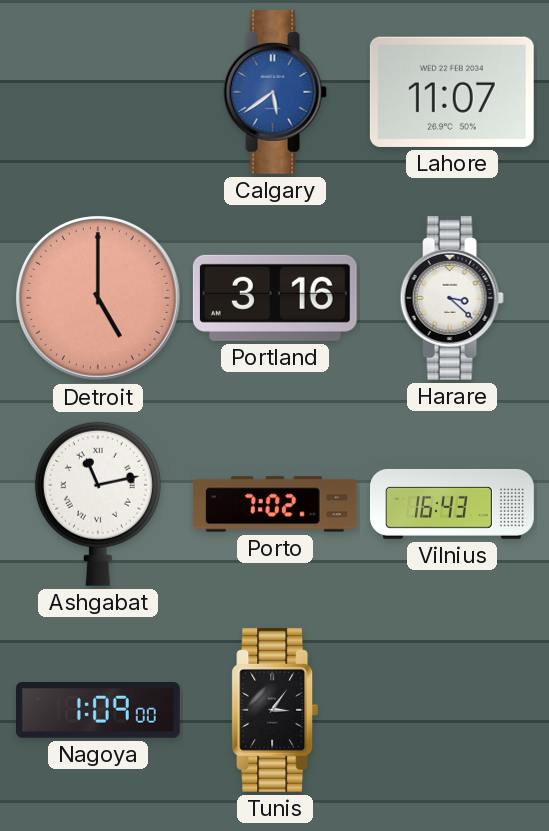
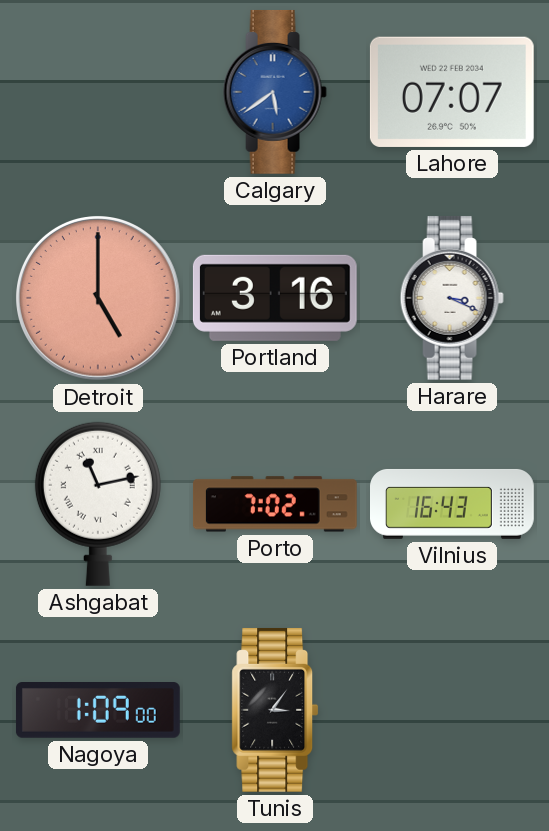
Lahore: 11:07 -> 07:07 (452, 92)
Harare: 3:22 -> 3:19 (452, 298)
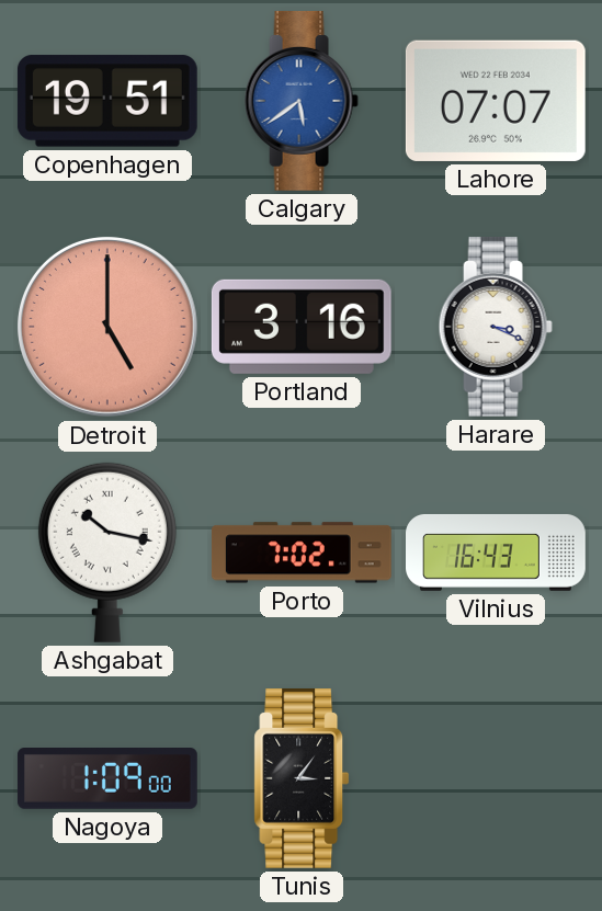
Copenhagen: none -> 19:51 (107, 101)
Ashgabat: 11:13 -> 10:17 (107, 553)
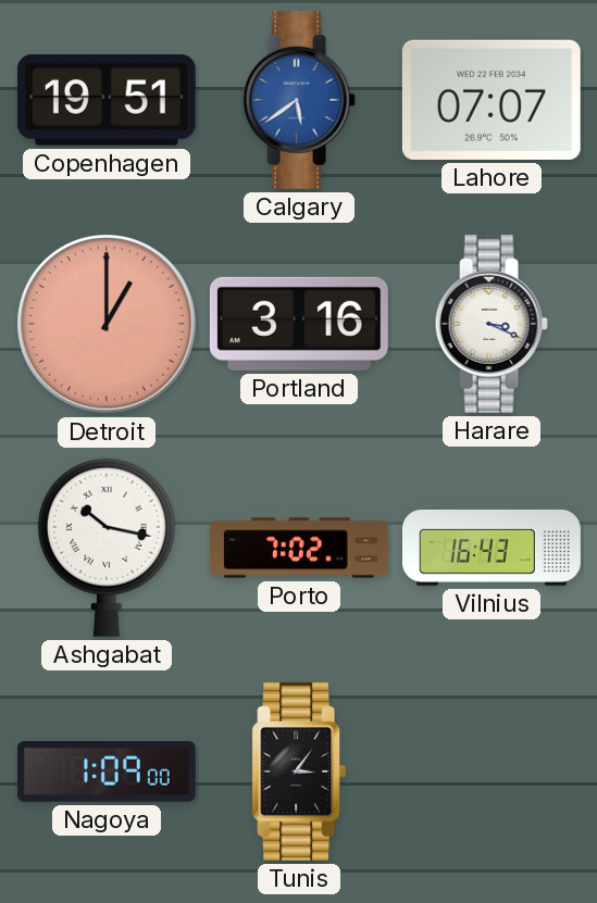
Detroit: 5:00 -> 1:00 (108, 325)
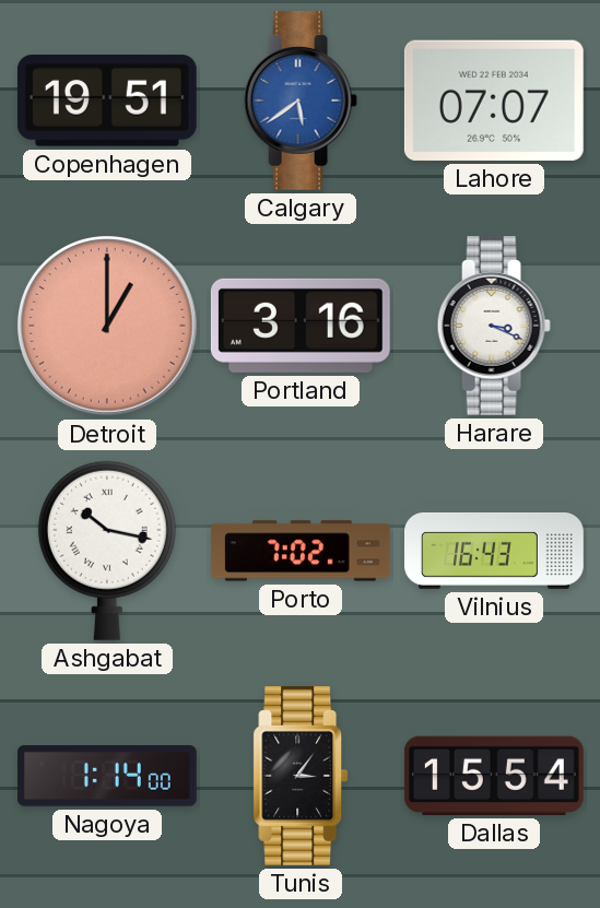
Nagoya: 1:09 -> 1:14 (107, 777)
Dallas: none -> 15:54 (494, 776)
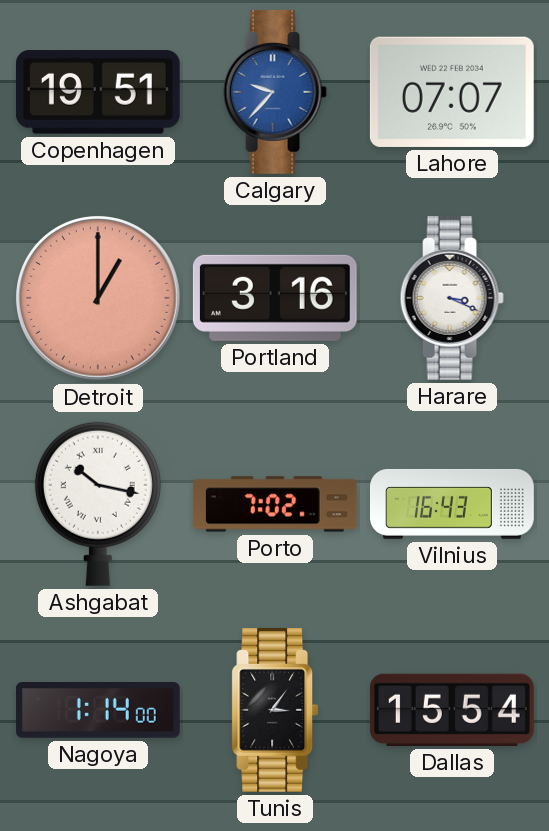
Calgary: 5:39 -> 9:37 (275, 92)
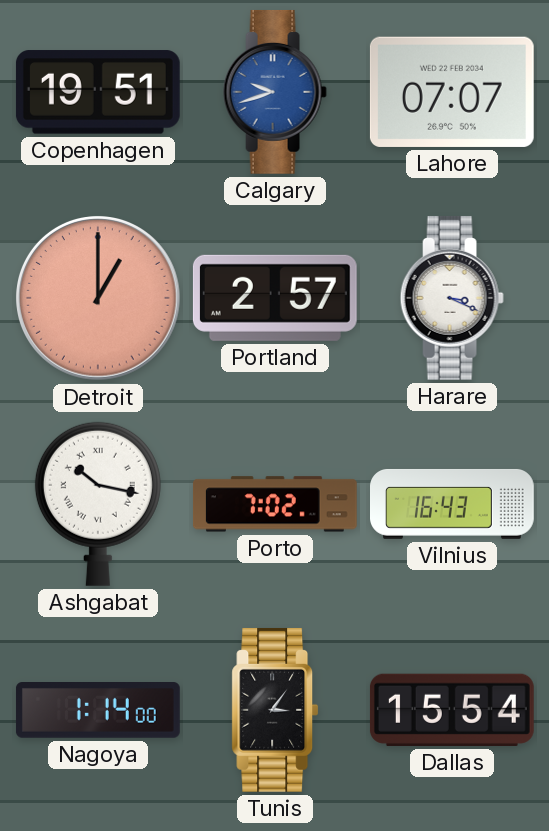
Calgary: 9:37 -> 9:42 (275, 92)
Portland: 3:16 -> 2:57 (275, 298)
